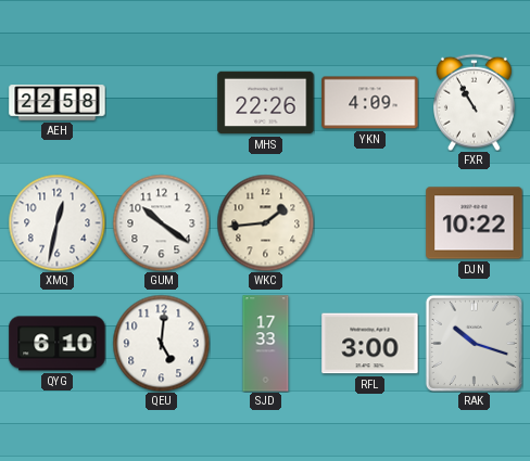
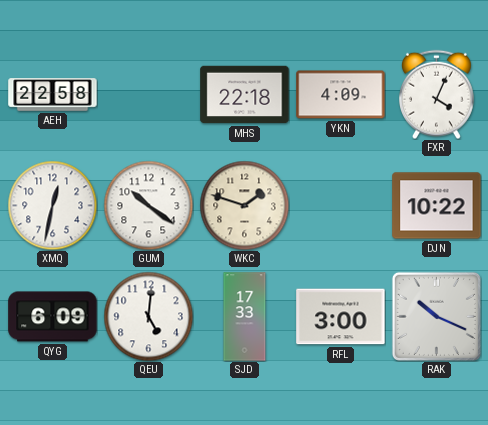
MHS: 22:26 -> 22:18 (245, 95)
FXR: 10:55 -> 4:04 (437, 94)
WKC: 1:44 -> 1:48 (244, 205)
QYG: 6:10 -> 6:09 (53, 317)
RAK: 10:18 -> 10:19 (436, 316)
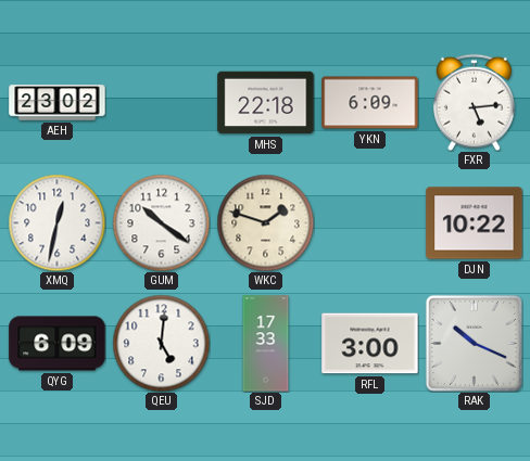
AEH: 22:58 -> 23:02 (58, 103)
YKN: 4:09 -> 6:09 (370, 103)
FXR: 4:04 -> 5:14 (475, 102)
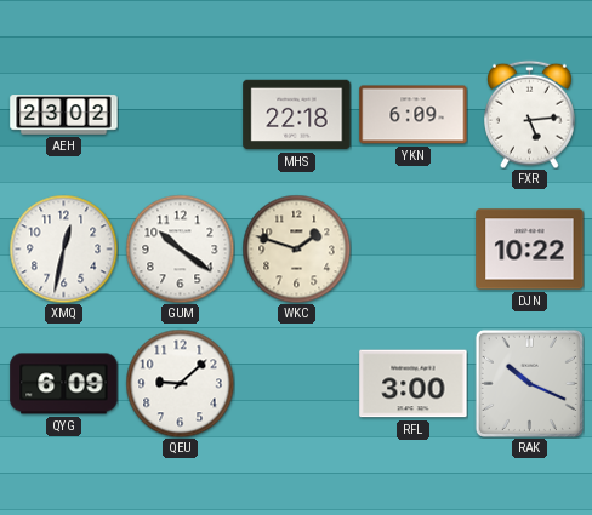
QEU: 5:01 -> 9:08 (180, 383)
SJD: 17:33 -> none (266, 344)
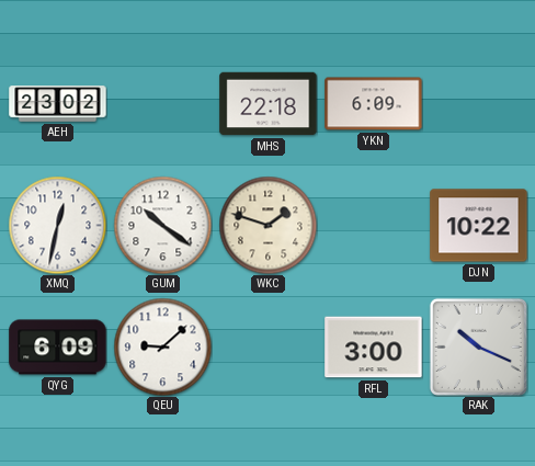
FXR: 5:14 -> none (530, 114)
